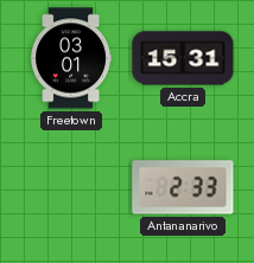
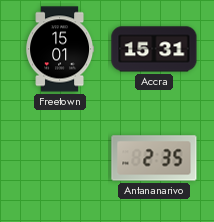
Freetown: 03:01 -> 15:01 (60, 49)
Antananarivo: 2:33 -> 2:35 (154, 158)
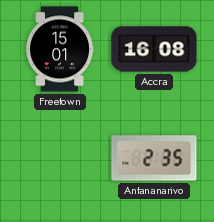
Accra: 15:31 -> 16:08 (154, 49)
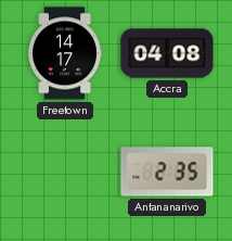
Freetown: 15:01 -> 14:17 (65, 53)
Accra: 16:08 -> 04:08 (167, 53)
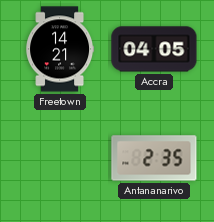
Freetown: 14:17 -> 14:21 (60, 49)
Accra: 04:08 -> 04:05 (154, 49)
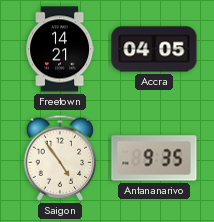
Saigon: none -> 4:54 (60, 158)
Antananarivo: 2:35 -> 9:35 (154, 158)
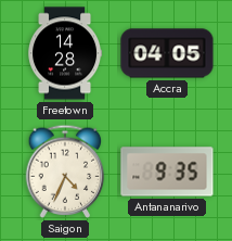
Freetown: 14:21 -> 14:28 (65, 53)
Saigon: 4:54 -> 4:34 (65, 172)
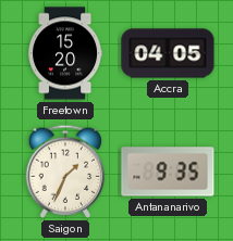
Freetown: 14:28 -> 15:20 (65, 53)
Saigon: 4:34 -> 1:34 (65, 172)
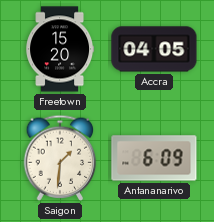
Saigon: 1:34 -> 1:31 (60, 158)
Antananarivo: 9:35 -> 6:09 (154, 158)
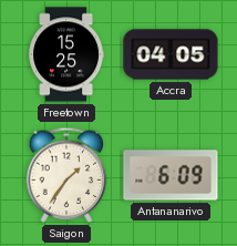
Freetown: 15:20 -> 15:25 (66, 54)
Saigon: 1:31 -> 1:36 (66, 175)
